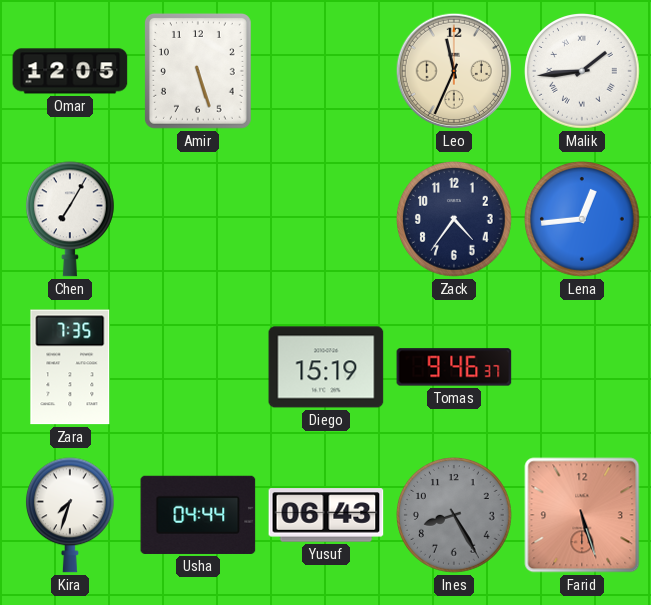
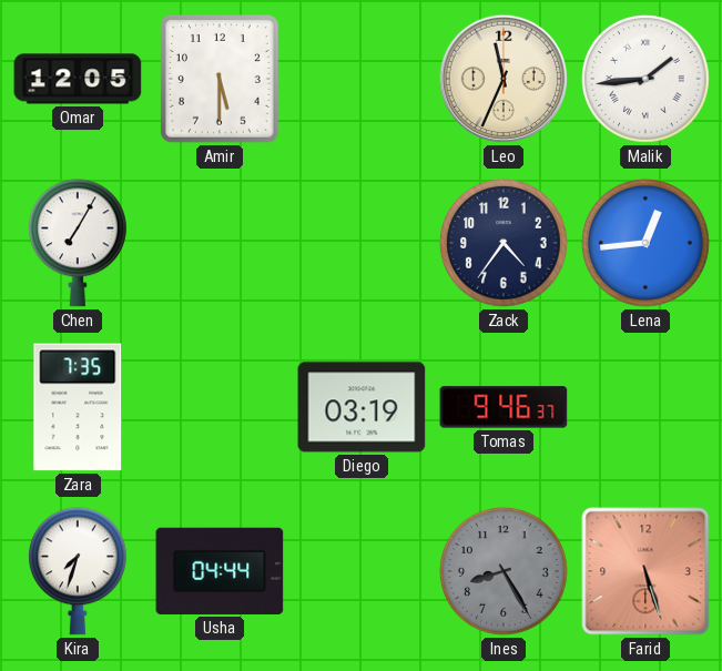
Amir: 5:27 -> 5:30 (220, 79)
Diego: 15:19 -> 03:19 (362, 407)
Yusuf: 06:43 -> none (326, 515)
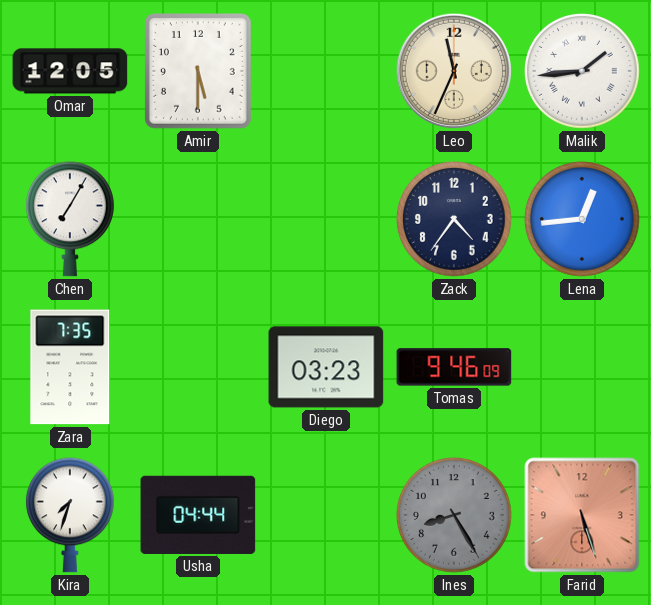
Diego: 03:19 -> 03:23 (326, 367)
Tomas: 9:46:37 -> 9:46:09 (454, 367)
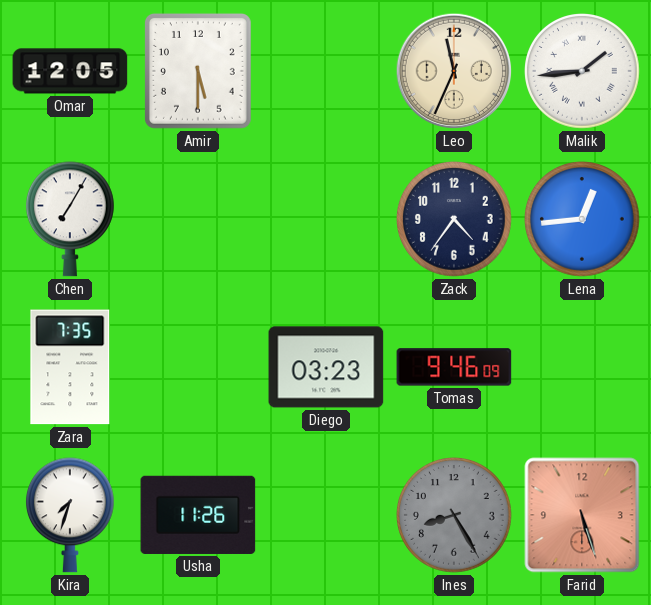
Usha: 04:44 -> 11:26 (198, 515)
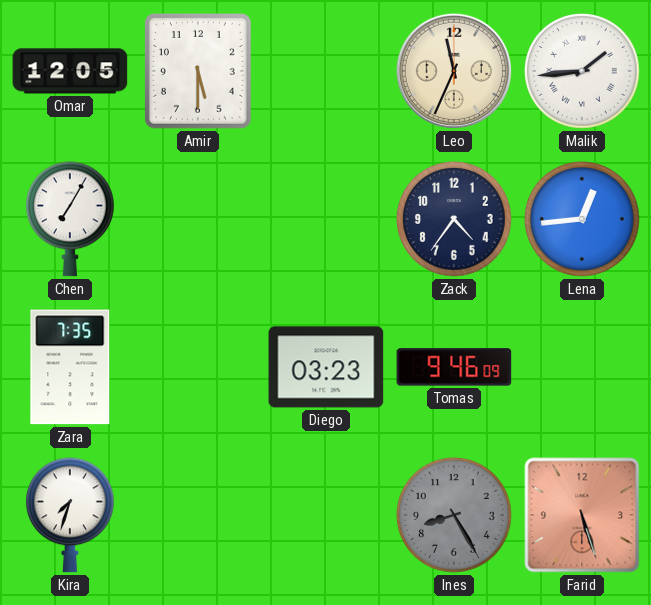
Usha: 11:26 -> none (198, 515)
